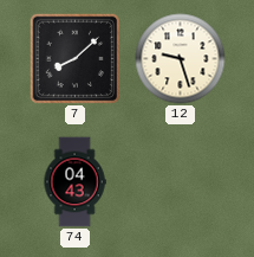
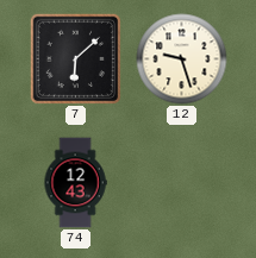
7: 8:08 -> 6:08 (75, 58)
74: 04:43 -> 12:43 (75, 183)
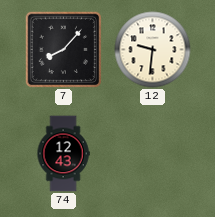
7: 6:08 -> 8:07 (63, 49)
12: 9:27 -> 9:31 (153, 50)
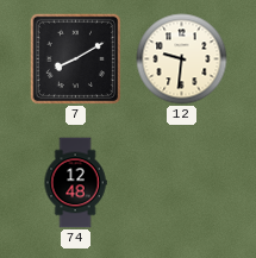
7: 8:07 -> 8:10 (75, 58)
74: 12:43 -> 12:48 (75, 183)
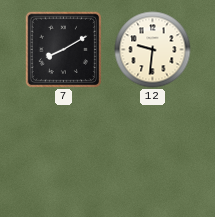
74: 12:48 -> none (75, 183)
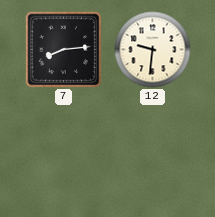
7: 8:10 -> 8:14 (63, 49)
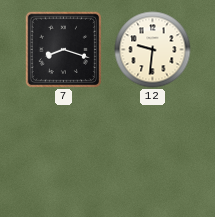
7: 8:14 -> 8:18 (63, 49)
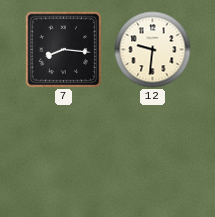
7: 8:18 -> 8:16 (63, 49)
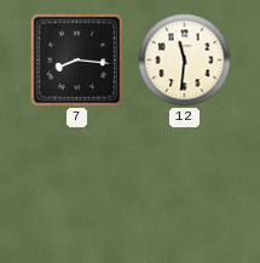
12: 9:31 -> 11:31 (185, 61)
